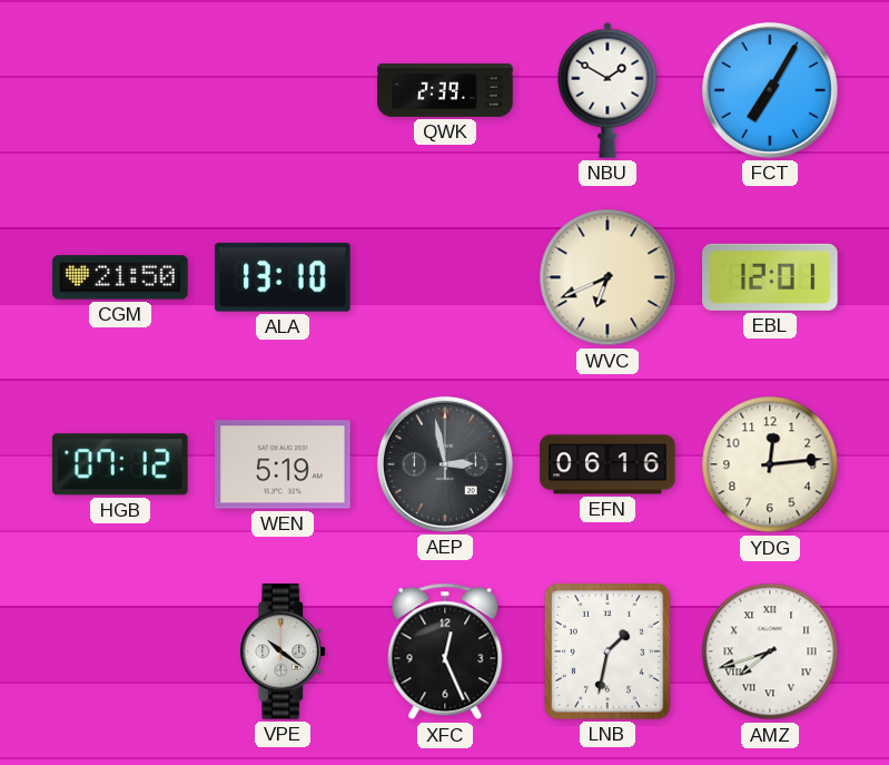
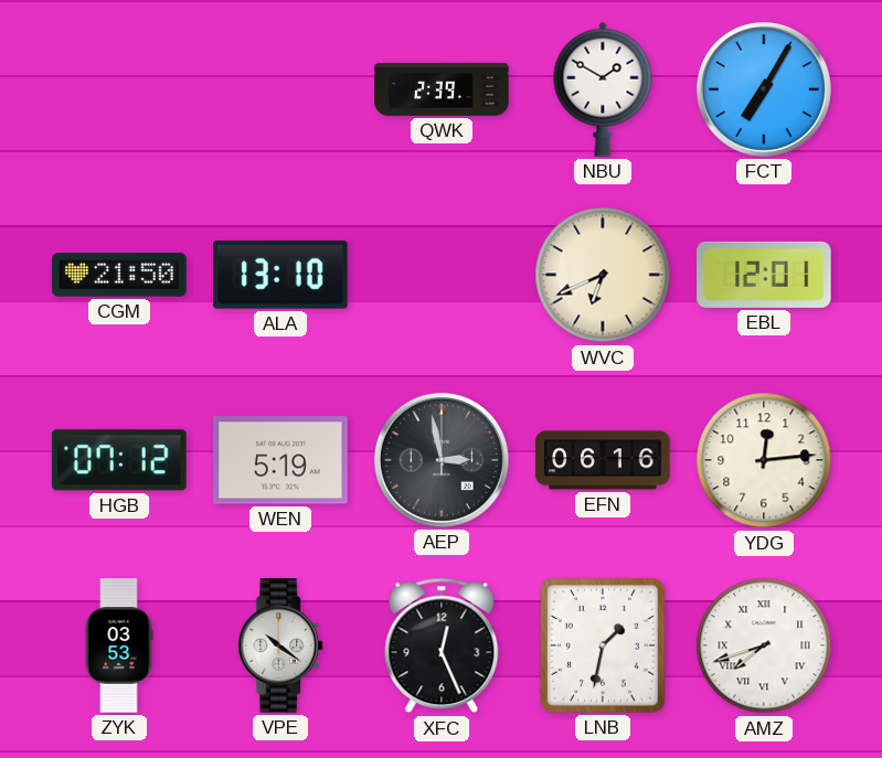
ZYK: none -> 03:53 (119, 645)
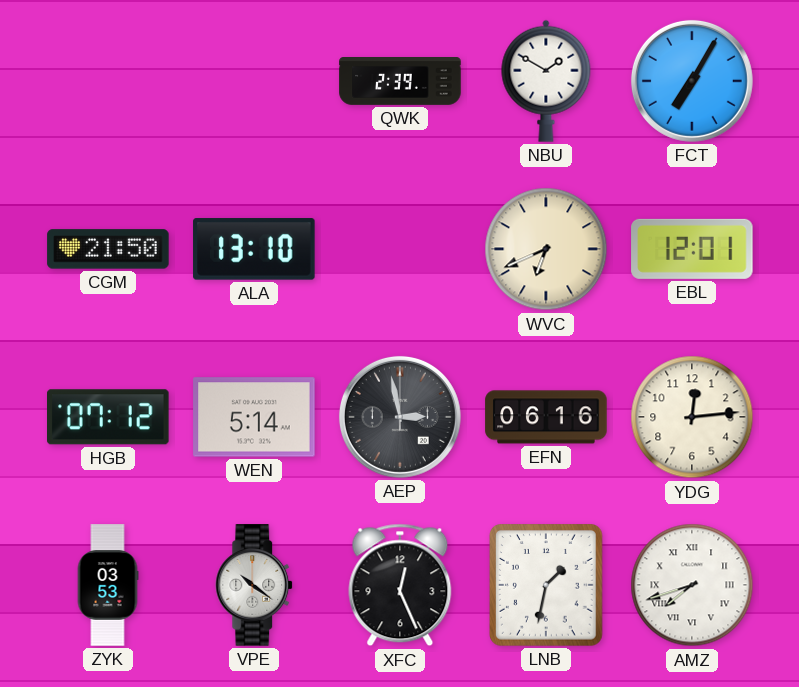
WEN: 5:19 -> 5:14 (254, 417)
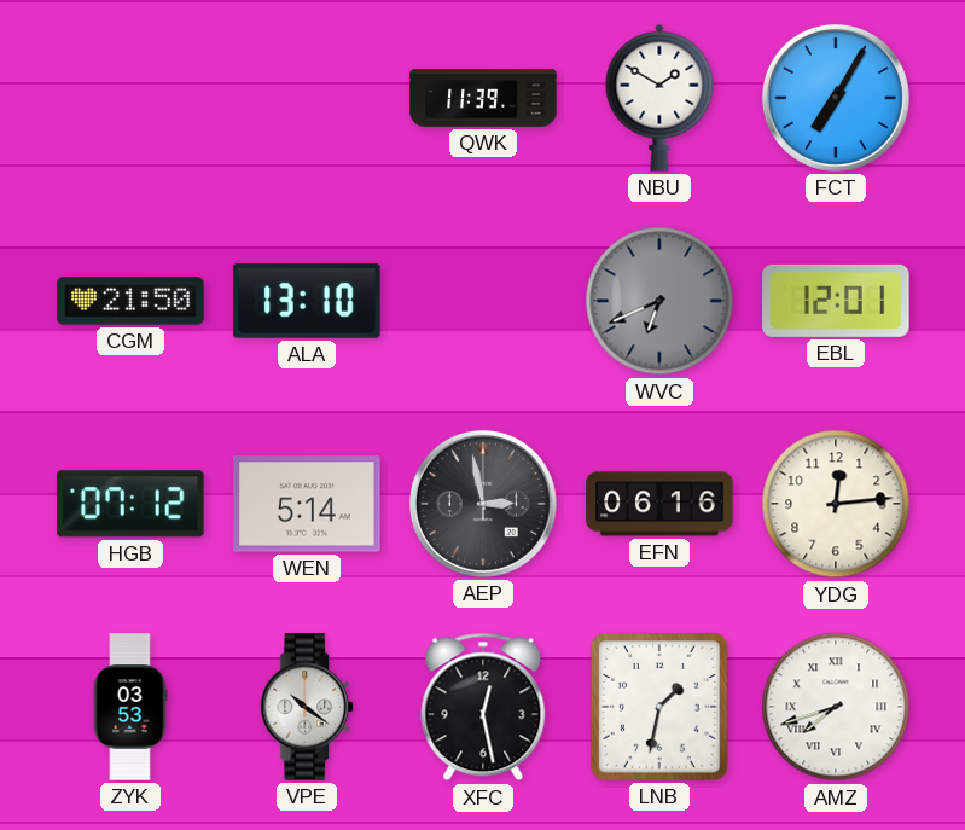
QWK: 2:39 -> 11:39 (483, 99)
WVC dial: cream -> grey (659, 301)
XFC: 12:26 -> 12:28 (483, 707)
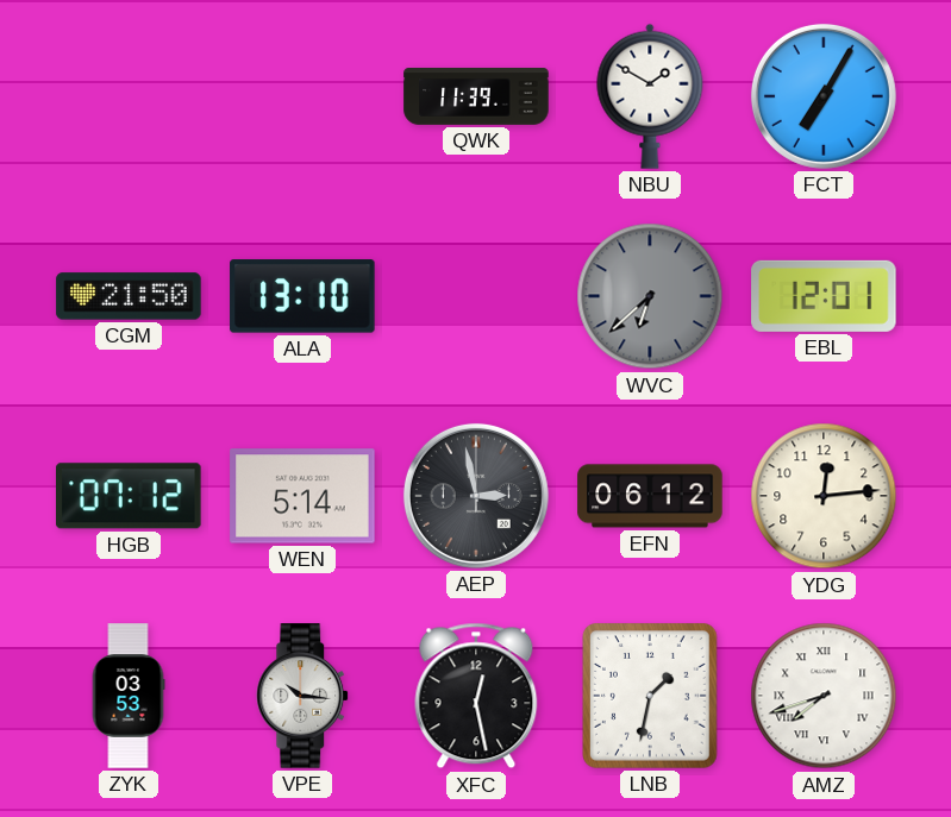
WVC: 6:41 -> 6:38 (650, 296)
EFN: 06:16 -> 06:12 (650, 496)
VPE: 10:21 -> 10:16 (304, 696)
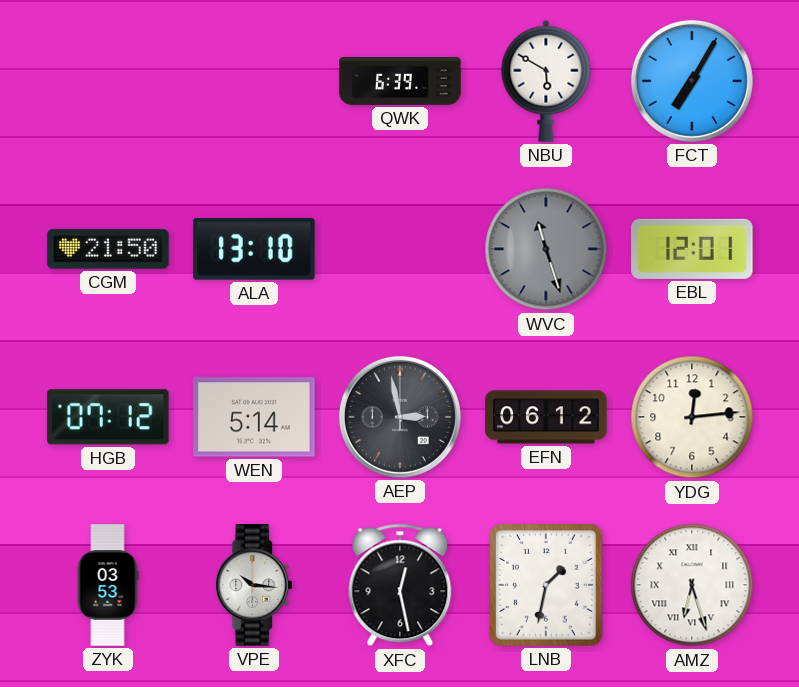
QWK: 11:39 -> 6:39 (400, 82)
NBU: 1:50 -> 5:50 (546, 81)
WVC: 6:38 -> 11:27 (546, 249)
AMZ: 7:42 -> 6:27 (692, 585)
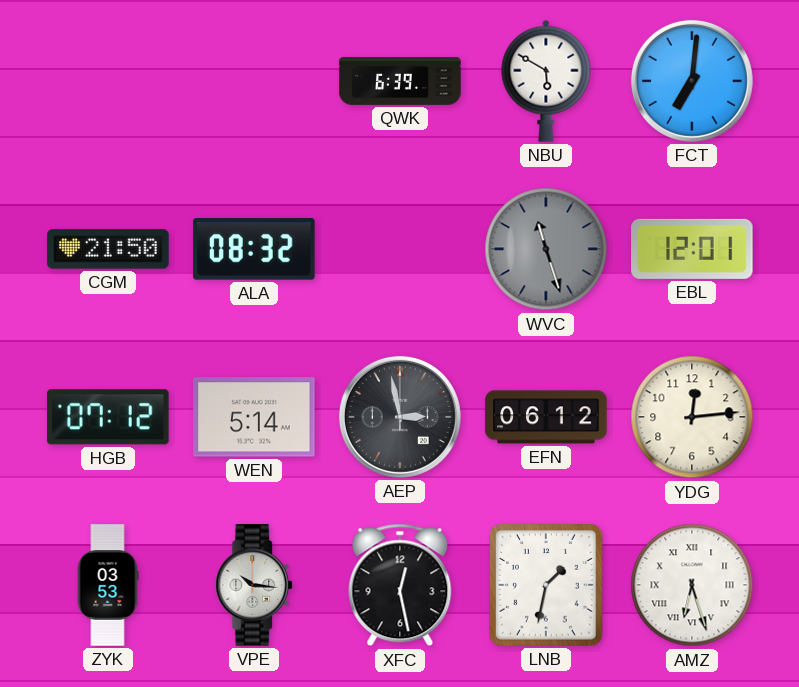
FCT: 7:05 -> 7:01 (692, 81)
ALA: 13:10 -> 08:32 (254, 249)
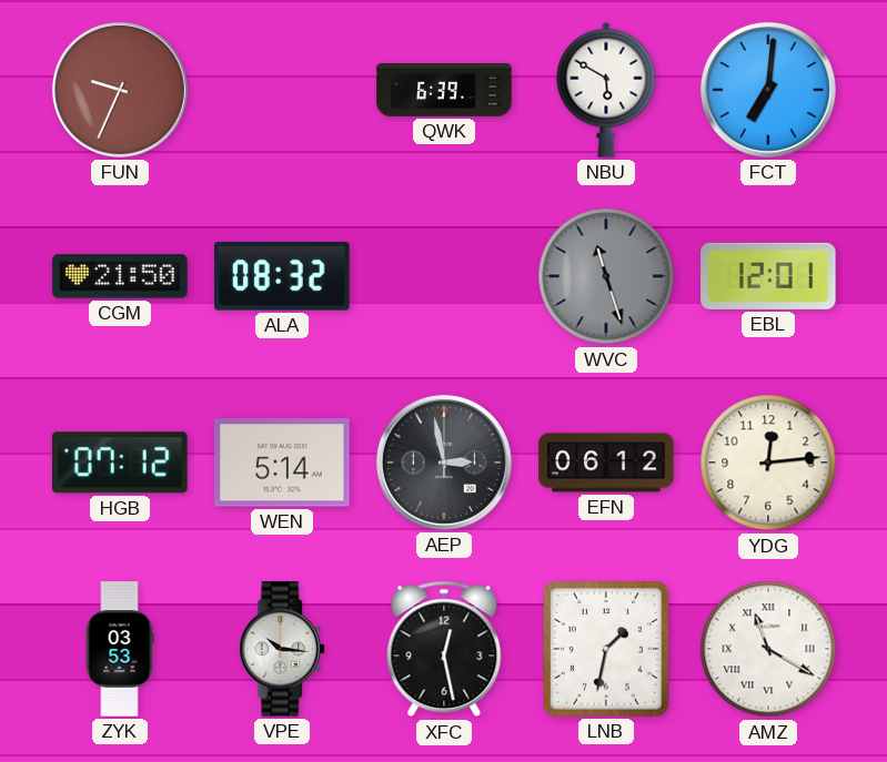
FUN: none -> 9:34 (120, 90)
AMZ: 6:27 -> 11:20 (768, 649)
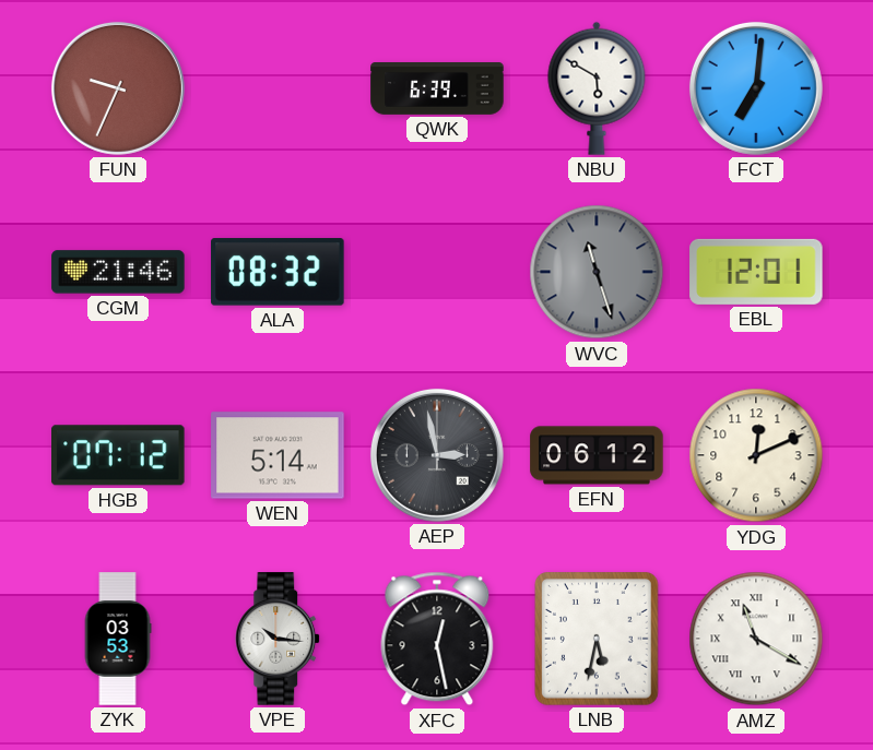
CGM: 21:50 -> 21:46 (118, 272)
YDG: 12:14 -> 12:11 (756, 455)
LNB: 1:32 -> 5:32 (598, 640)
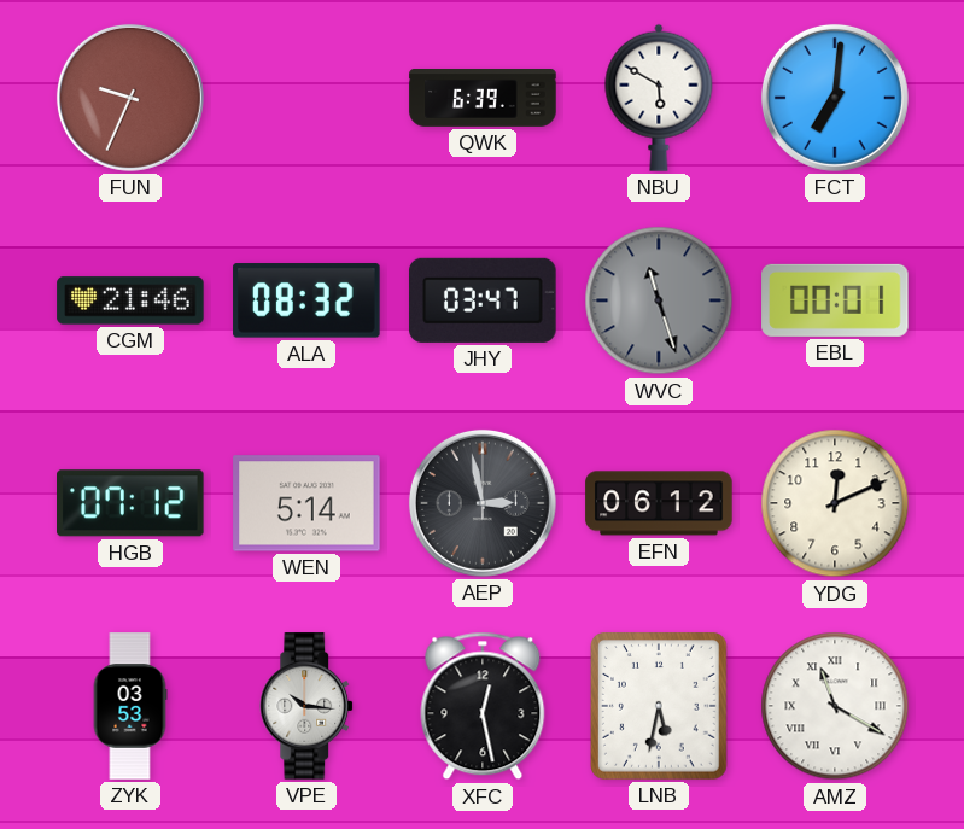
JHY: none -> 03:47 (483, 300)
EBL: 12:01 -> 00:01 (835, 300)
